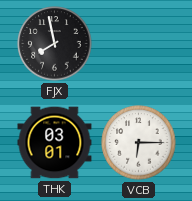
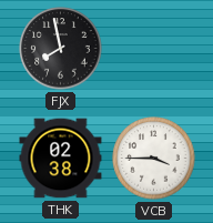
THK: 03:01 -> 02:38 (61, 159)
VCB: 6:15 -> 3:45 (154, 159)
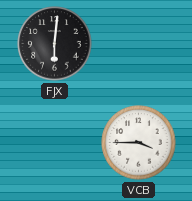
FJX: 7:58 -> 6:01 (55, 44)
THK: 02:38 -> none (61, 159)
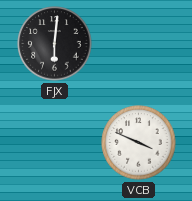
VCB: 3:45 -> 3:49 (139, 143)
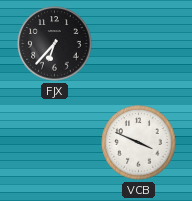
FJX: 6:01 -> 6:37 (55, 44)
